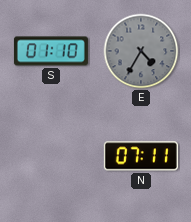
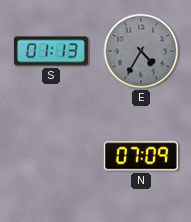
S: 01:10 -> 01:13 (51, 51)
N: 07:11 -> 07:09 (141, 156)
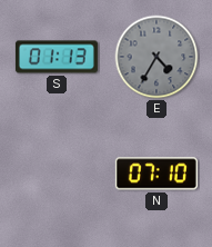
N: 07:09 -> 07:10 (157, 174)
